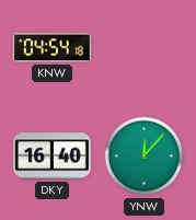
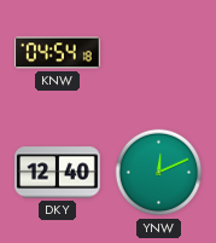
DKY: 16:40 -> 12:40 (58, 173)
YNW: 12:07 -> 12:11 (159, 173)
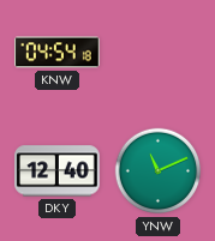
YNW: 12:11 -> 11:11 (159, 171)
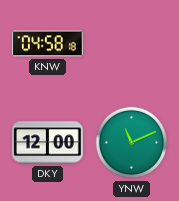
KNW: 04:54 -> 04:58 (48, 44)
DKY: 12:40 -> 12:00 (48, 143)
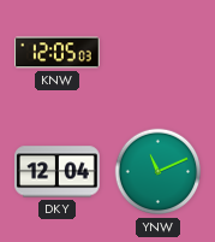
KNW: 04:58 -> 12:05 (58, 53)
DKY: 12:00 -> 12:04 (58, 172)
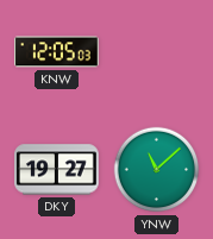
DKY: 12:04 -> 19:27 (57, 170)
YNW: 11:11 -> 11:08 (157, 170)
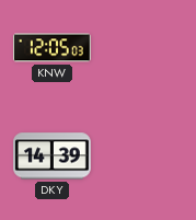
DKY: 19:27 -> 14:39 (53, 157)
YNW: 11:08 -> none (157, 170)
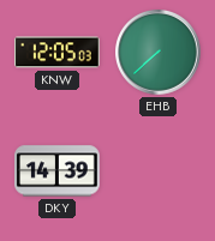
EHB: none -> 7:38 (159, 53)
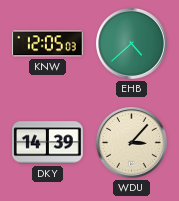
EHB: 7:38 -> 4:38 (132, 44)
WDU: none -> 3:07 (132, 143)
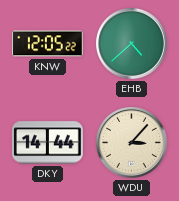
KNW: 12:05:03 -> 12:05:22 (48, 44)
DKY: 14:39 -> 14:44 (48, 143)
